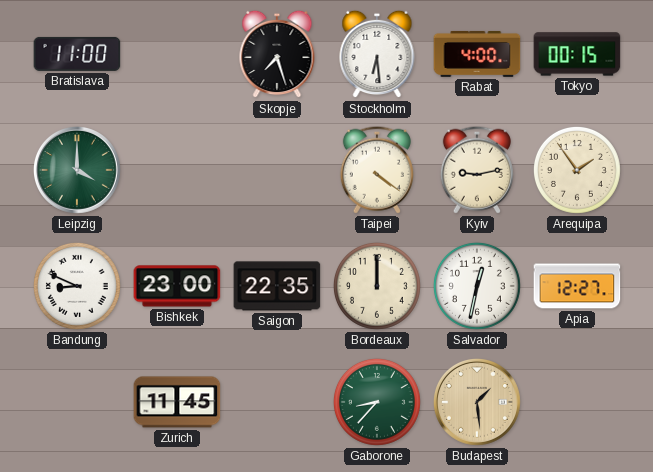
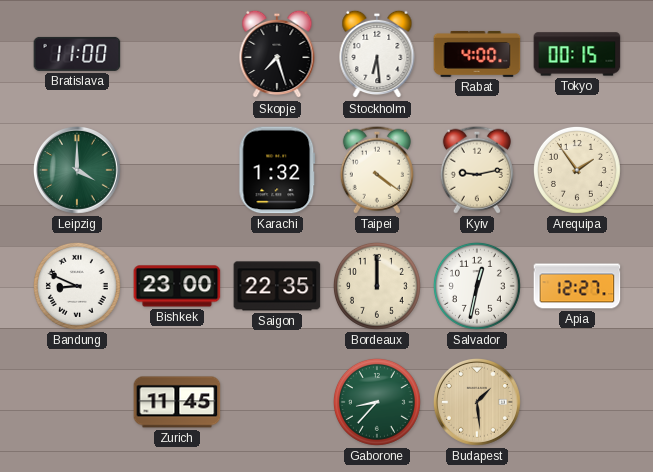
Karachi: none -> 1:32 (277, 170)
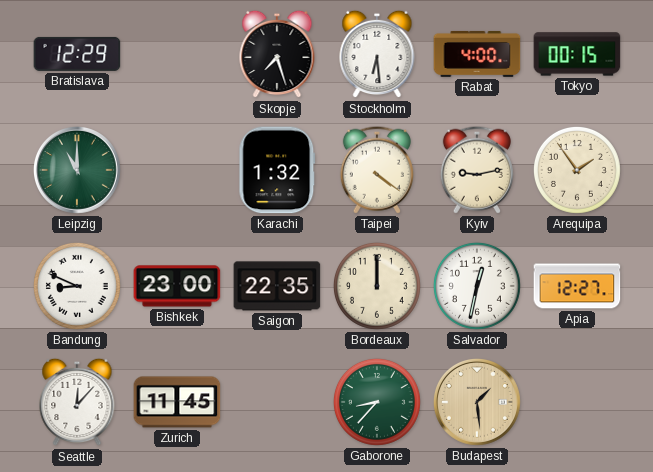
Bratislava: 11:00 -> 12:29 (77, 54)
Leipzig: 4:00 -> 11:00 (77, 170)
Seattle: none -> 12:07 (77, 402)
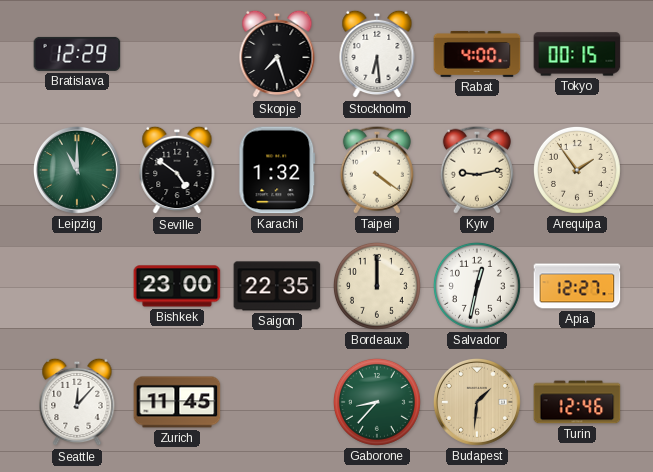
Seville: none -> 4:51 (177, 170)
Bandung: 8:49 -> none (77, 286)
Budapest: 1:29 -> 1:31 (477, 402)
Turin: none -> 12:46 (577, 402)
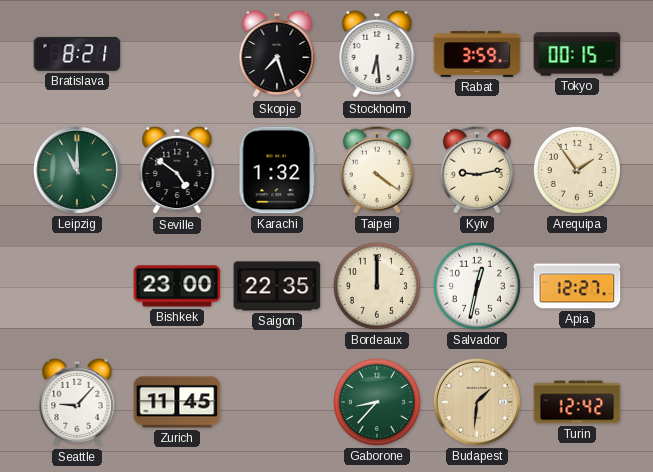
Bratislava: 12:29 -> 8:21 (77, 54)
Rabat: 4:00 -> 3:59 (477, 54)
Seattle: 12:07 -> 9:07 (77, 402)
Turin: 12:46 -> 12:42 (577, 402)
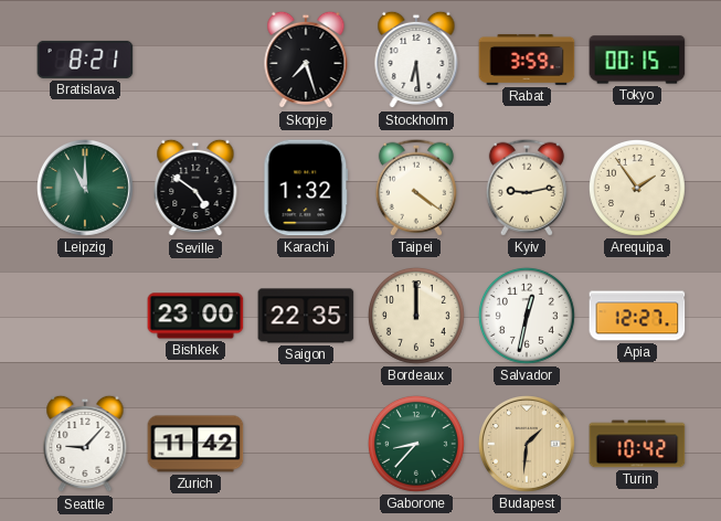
Zurich: 11:45 -> 11:42 (195, 444)
Turin: 12:42 -> 10:42 (637, 444)
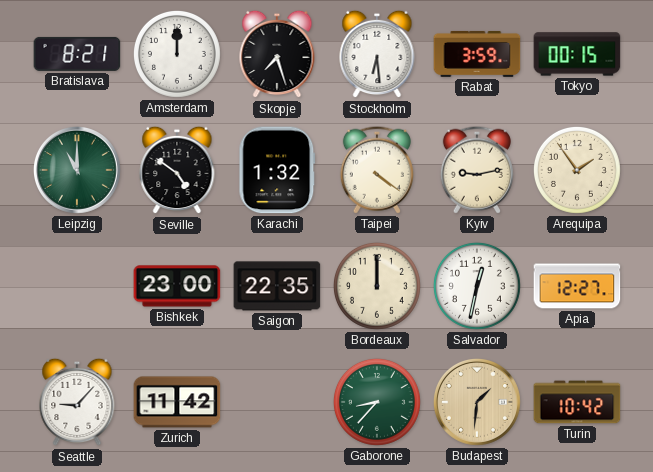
Amsterdam: none -> 12:00 (177, 54)
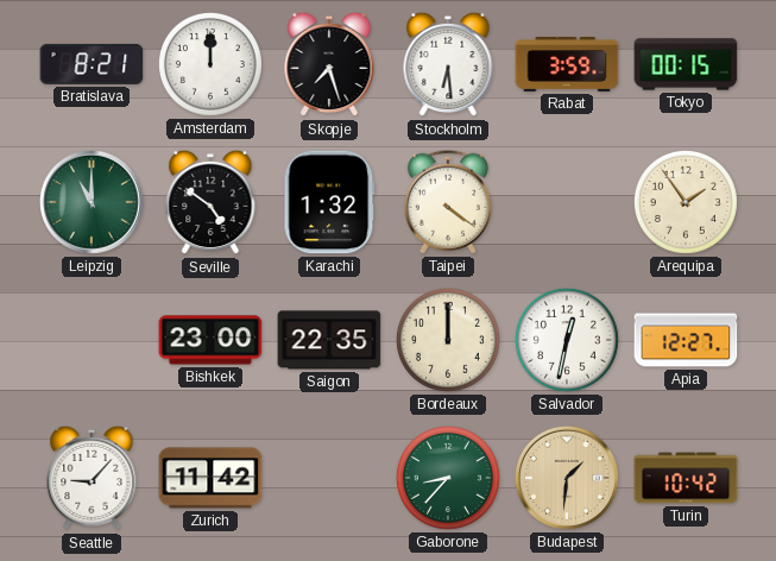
Kyiv: 9:13 -> none (477, 170)
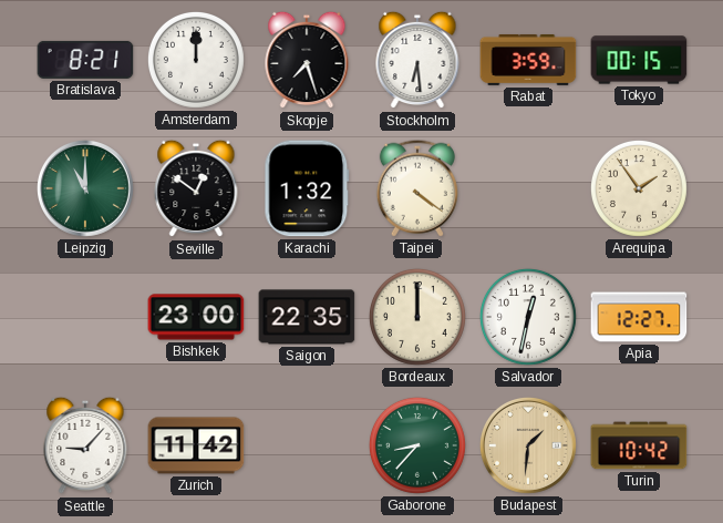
Seville: 4:51 -> 12:51 (196, 188)
